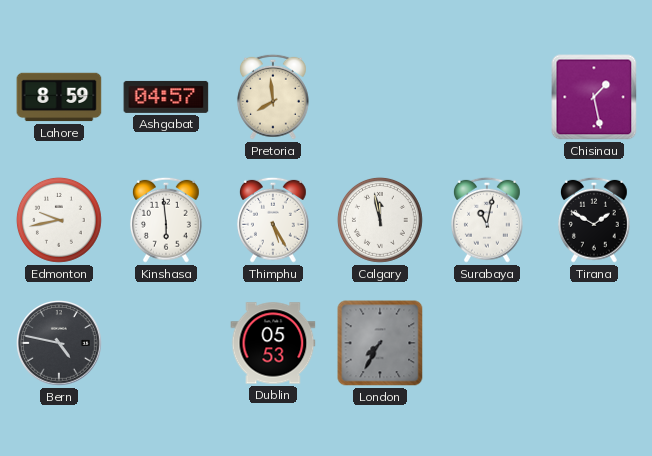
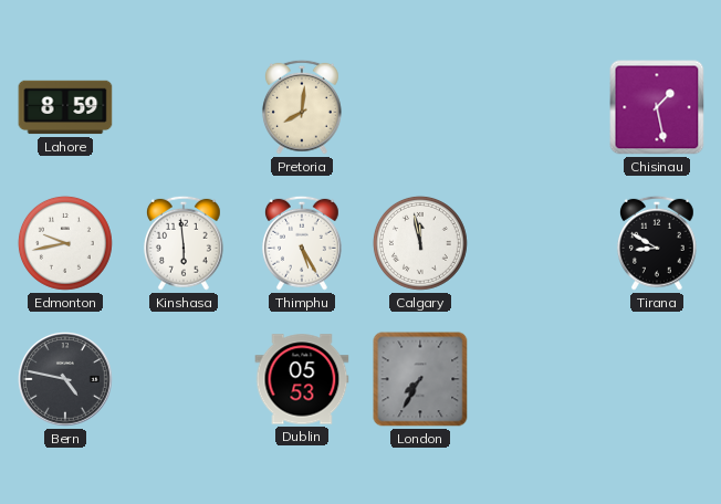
Ashgabat: 04:57 -> none (166, 97)
Pretoria: 7:59 -> 8:01 (302, 107)
Surabaya: 11:02 -> none (487, 220)
Tirana: 1:50 -> 8:50 (657, 243)
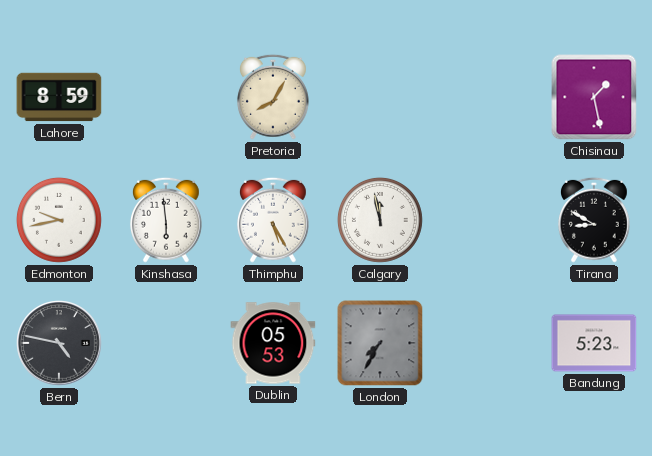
Pretoria: 8:01 -> 8:05 (273, 97)
Bandung: none -> 5:23 (594, 343)
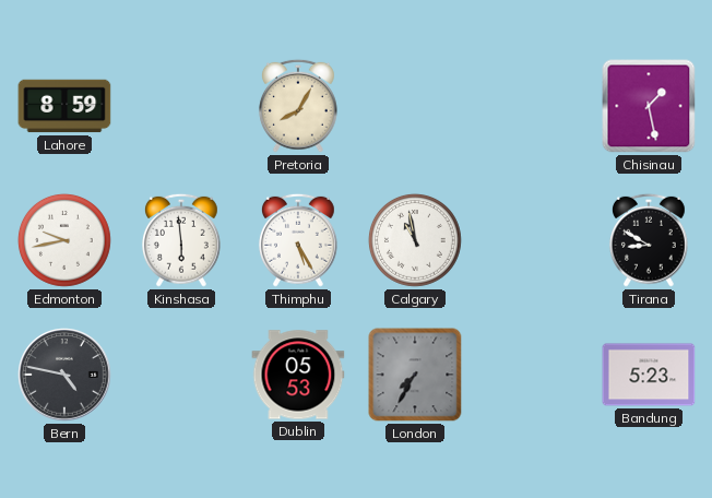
Calgary: 11:58 -> 10:58 (415, 240)
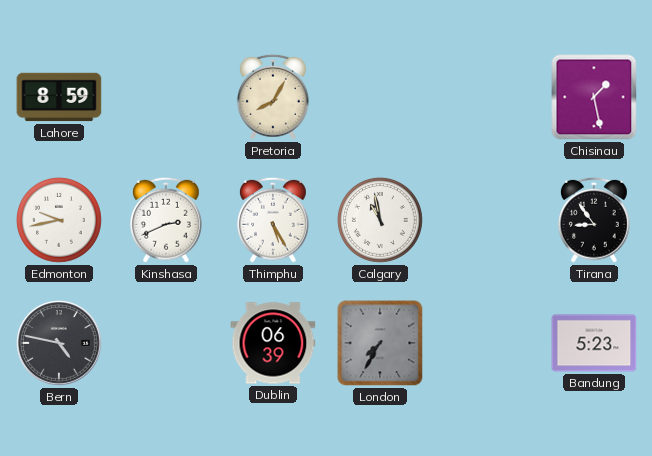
Kinshasa: 5:59 -> 2:41 (166, 220)
Tirana: 8:50 -> 8:54 (594, 220)
Dublin: 05:53 -> 06:39 (273, 343)
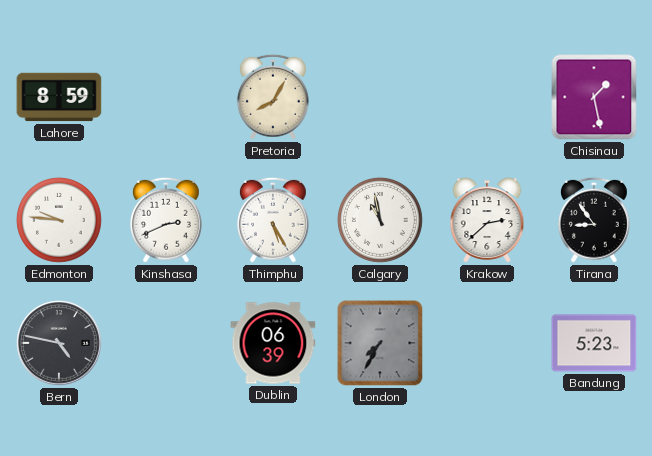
Edmonton: 9:43 -> 9:46 (59, 220)
Krakow: none -> 2:38 (487, 220)
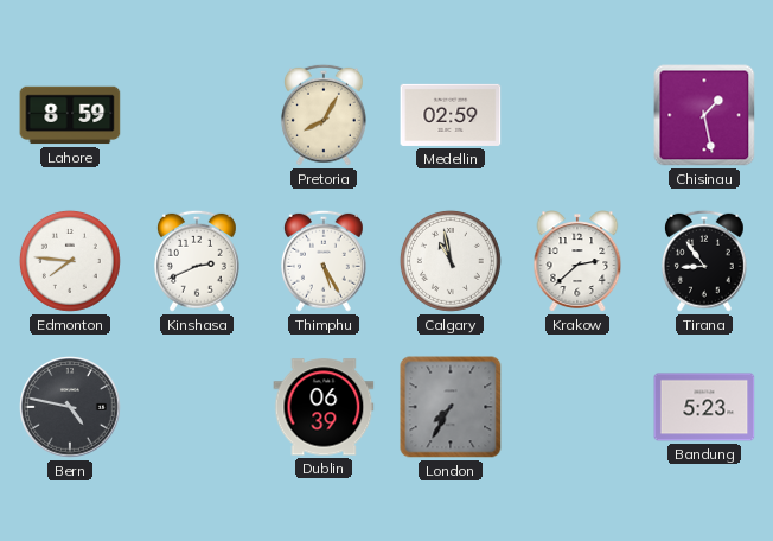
Medellin: none -> 02:59 (451, 115)
Edmonton: 9:46 -> 7:46 (70, 261)
